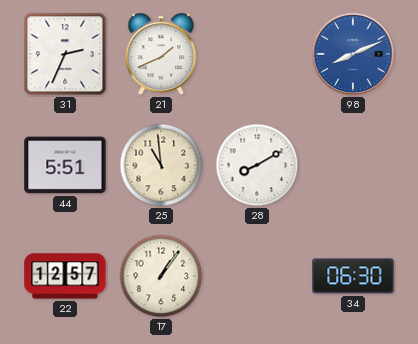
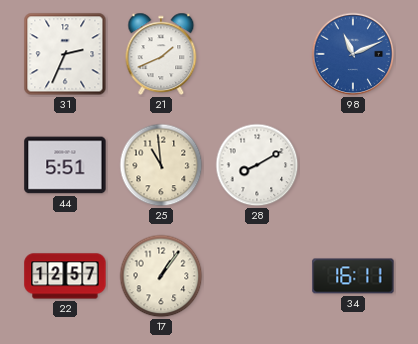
98: 8:11 -> 11:11 (353, 54)
34: 06:30 -> 16:11 (353, 276)
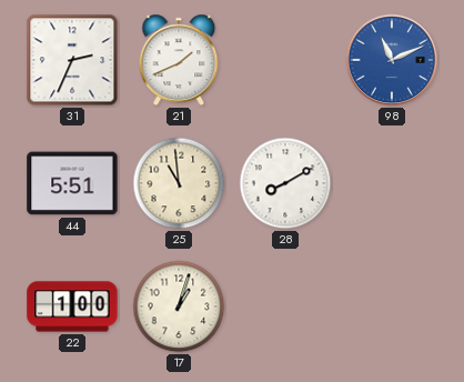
22: 12:57 -> 1:00 (72, 306)
17: 1:06 -> 1:03 (179, 306)
34: 16:11 -> none (353, 276)
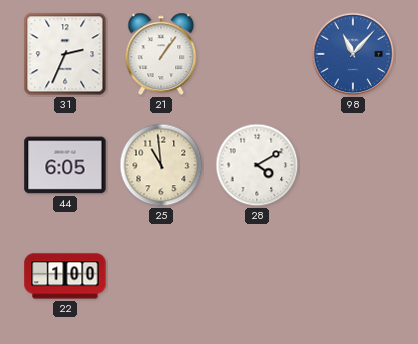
21: 1:41 -> 1:06 (161, 54)
98: 11:11 -> 11:07 (353, 54)
44: 5:51 -> 6:05 (65, 165)
28: 8:10 -> 4:10 (257, 165)
17: 1:03 -> none (179, 306)
